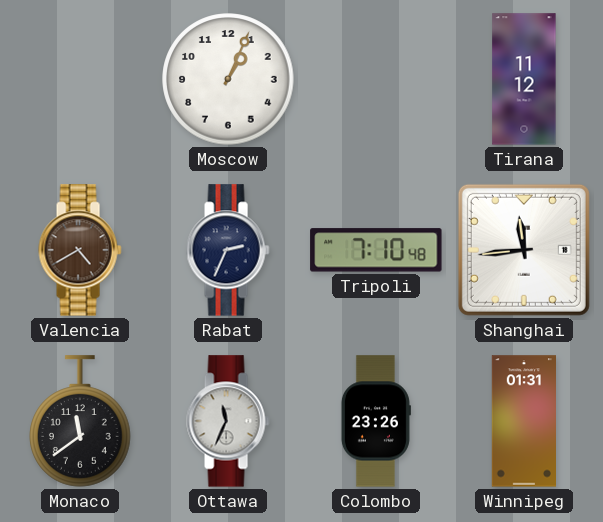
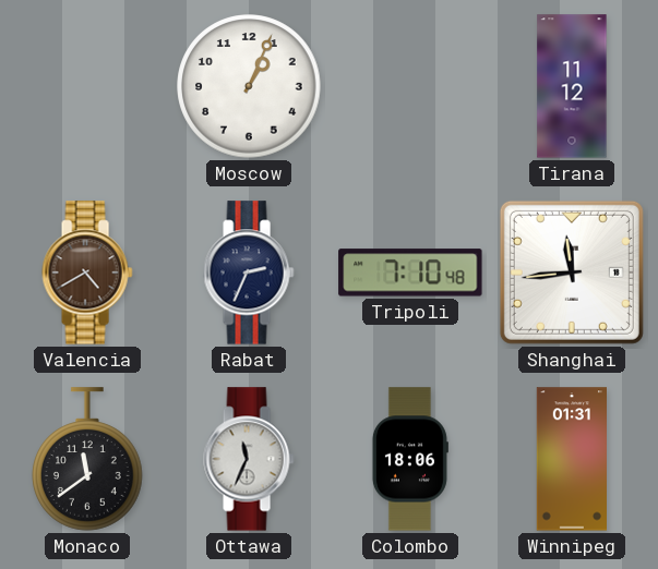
Colombo: 23:26 -> 18:06 (410, 459)
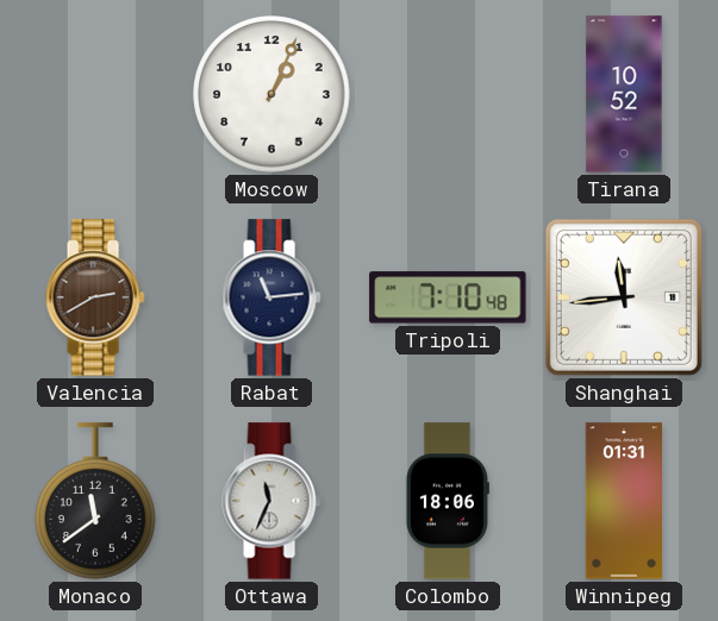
Tirana: 11:12 -> 10:52 (624, 94)
Valencia: 4:40 -> 2:40 (95, 297)
Rabat: 2:34 -> 11:14 (271, 297)
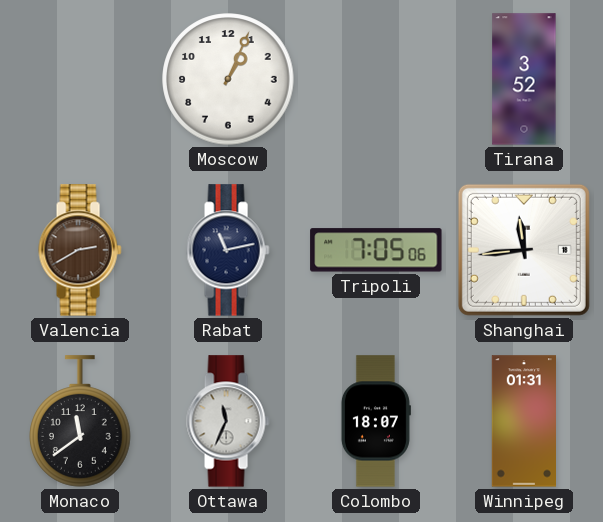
Tirana: 10:52 -> 3:52 (524, 79)
Rabat: 11:14 -> 11:13 (228, 250)
Tripoli: 7:10 -> 7:05 (376, 250)
Colombo: 18:06 -> 18:07 (376, 421)
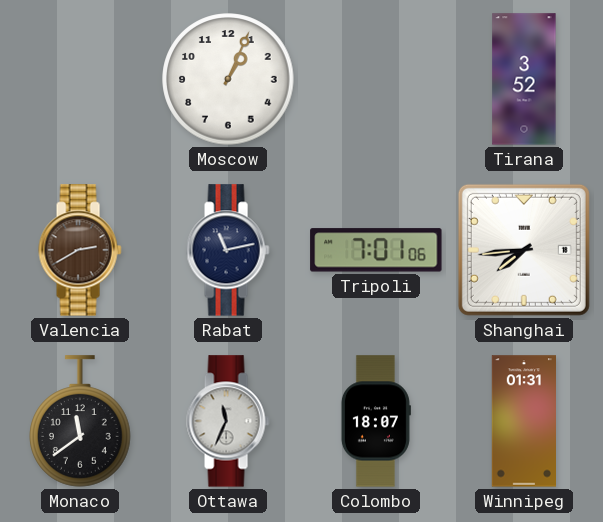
Tripoli: 7:05 -> 7:01 (376, 250)
Shanghai: 11:44 -> 7:44 (524, 250)
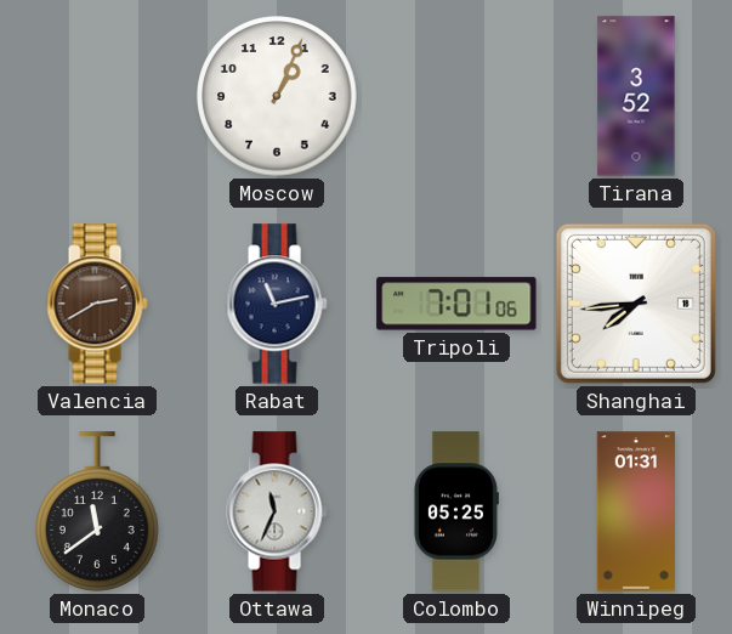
Colombo: 18:07 -> 05:25 (456, 511)
